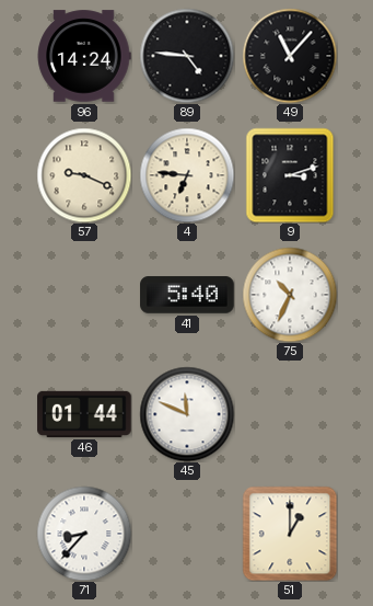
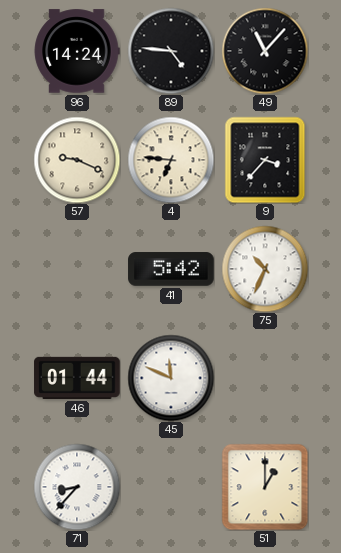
9: 3:12 -> 3:37 (265, 160)
41: 5:40 -> 5:42 (171, 269)
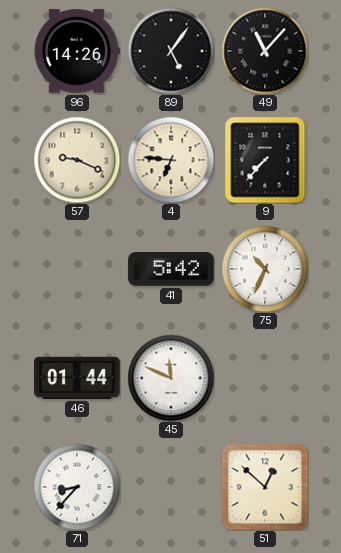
96: 14:24 -> 14:26 (77, 51)
89: 4:46 -> 5:06 (171, 51)
9: 3:37 -> 7:37 (265, 160)
51: 1:00 -> 12:52 (265, 487)
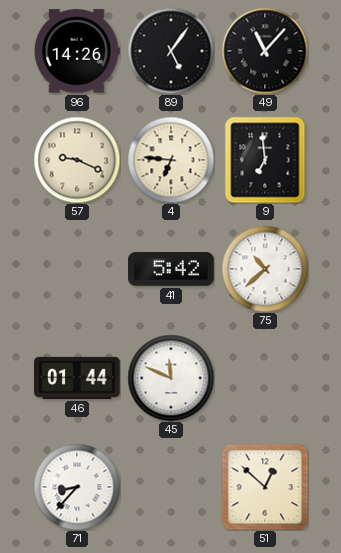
9: 7:37 -> 6:59 (265, 160)
75: 10:34 -> 10:38 (265, 269)
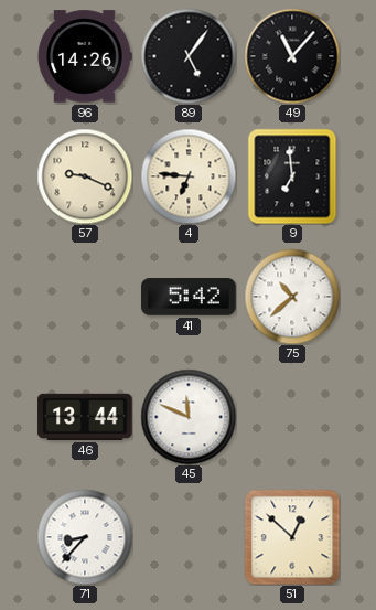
46: 01:44 -> 13:44 (85, 417)
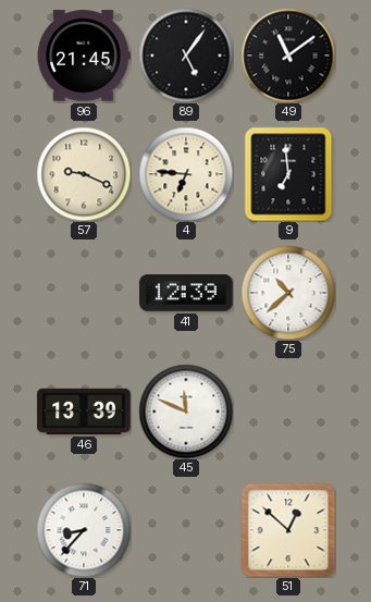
96: 14:26 -> 21:45 (84, 56)
49: 11:07 -> 11:09 (288, 56)
41: 5:42 -> 12:39 (186, 293)
46: 13:44 -> 13:39 (84, 411)
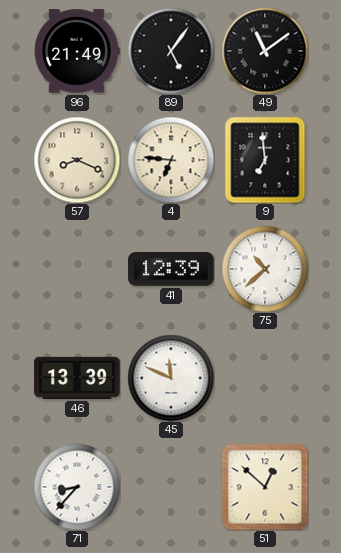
96: 21:45 -> 21:49 (77, 51)
57: 9:19 -> 8:19 (77, 160)
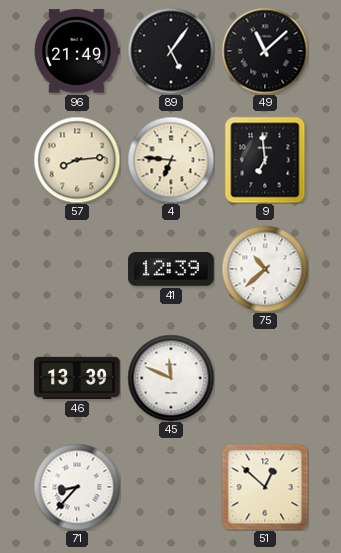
49: 11:09 -> 11:08 (265, 51)
57: 8:19 -> 8:14 (77, 160)
